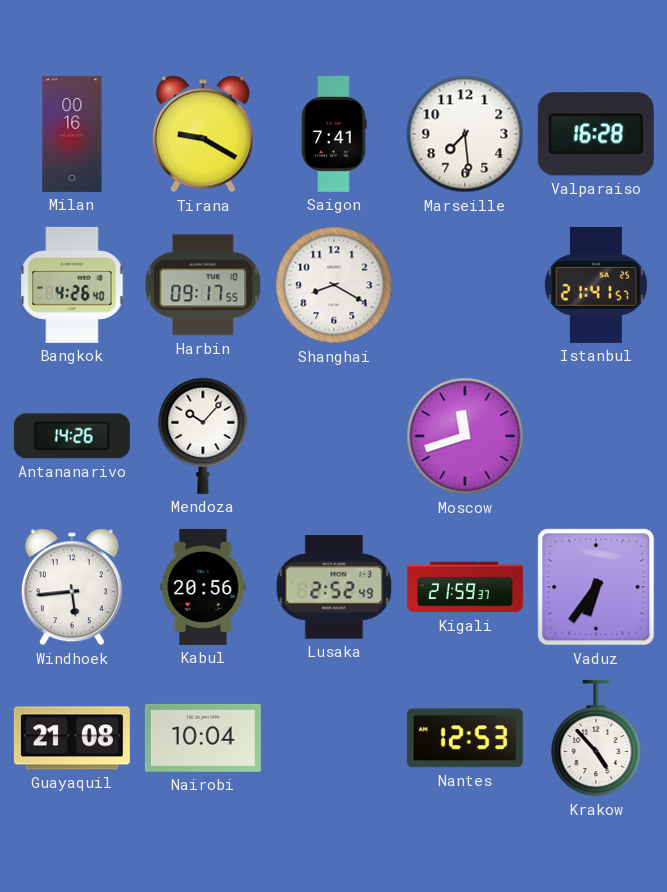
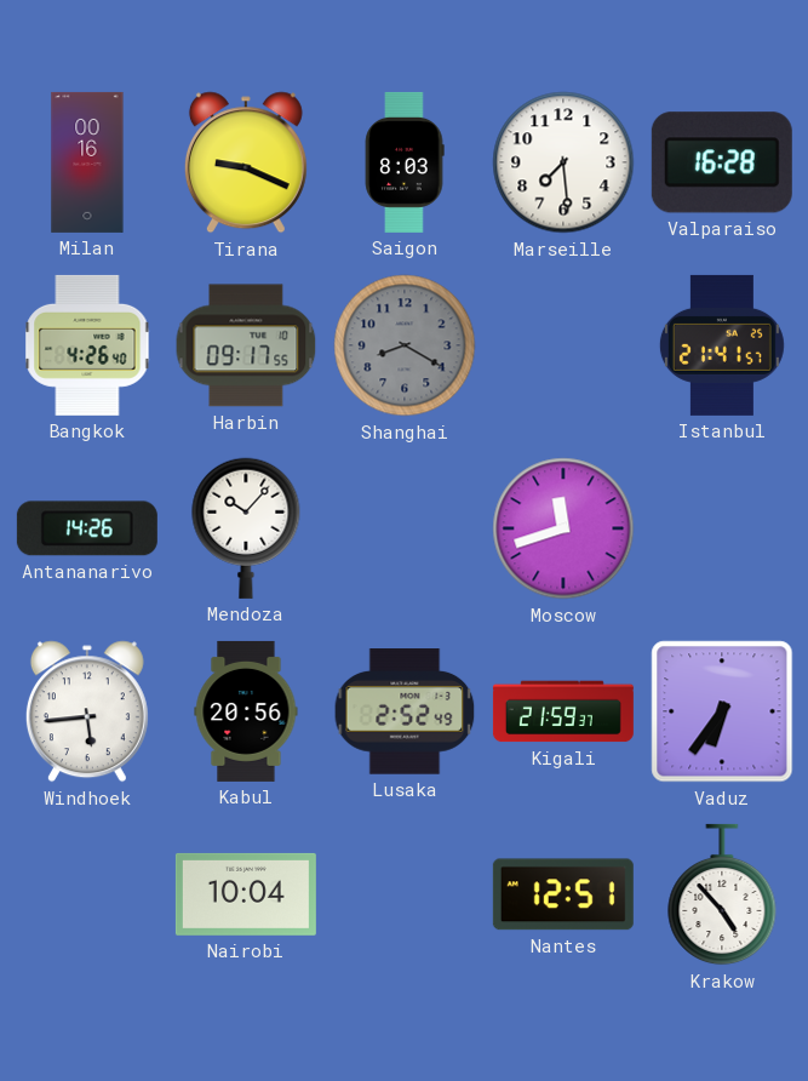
Tirana: 9:20 -> 9:19 (246, 162)
Saigon: 7:41 -> 8:03 (405, 162)
Shanghai dial: white -> grey (405, 345)
Guayaquil: 21:08 -> none (72, 738)
Nantes: 12:53 -> 12:51 (563, 894)
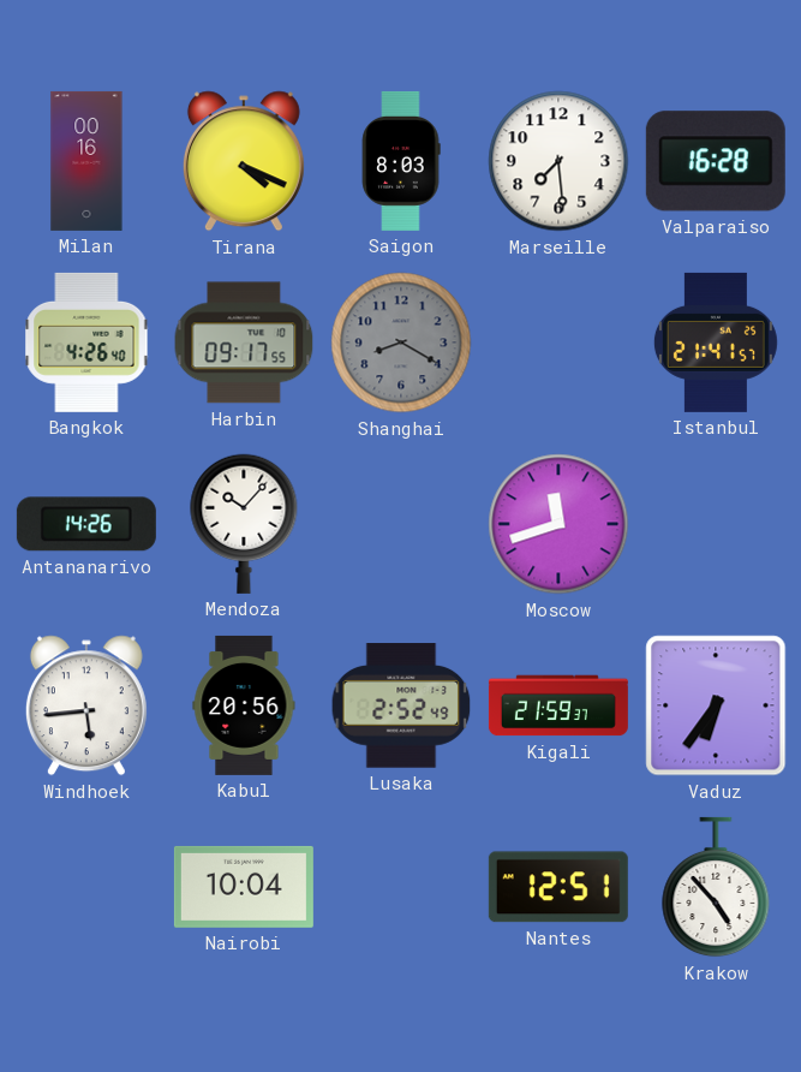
Tirana: 9:19 -> 4:19 (244, 161)
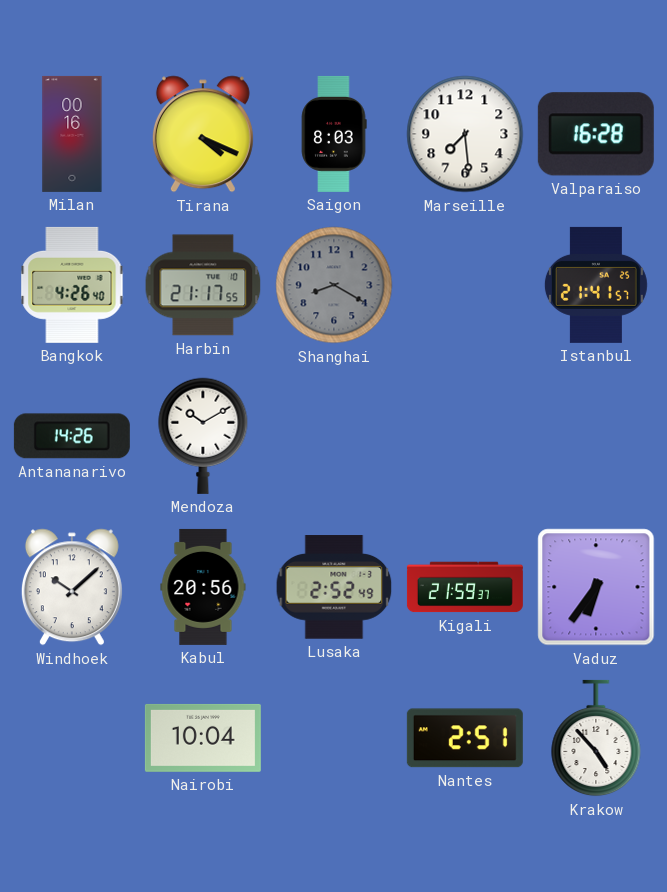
Harbin: 09:17 -> 21:17 (203, 285)
Mendoza: 10:07 -> 10:10 (203, 436)
Moscow: 11:42 -> none (558, 524)
Windhoek: 5:44 -> 10:08 (72, 587)
Nantes: 12:51 -> 2:51 (465, 738)
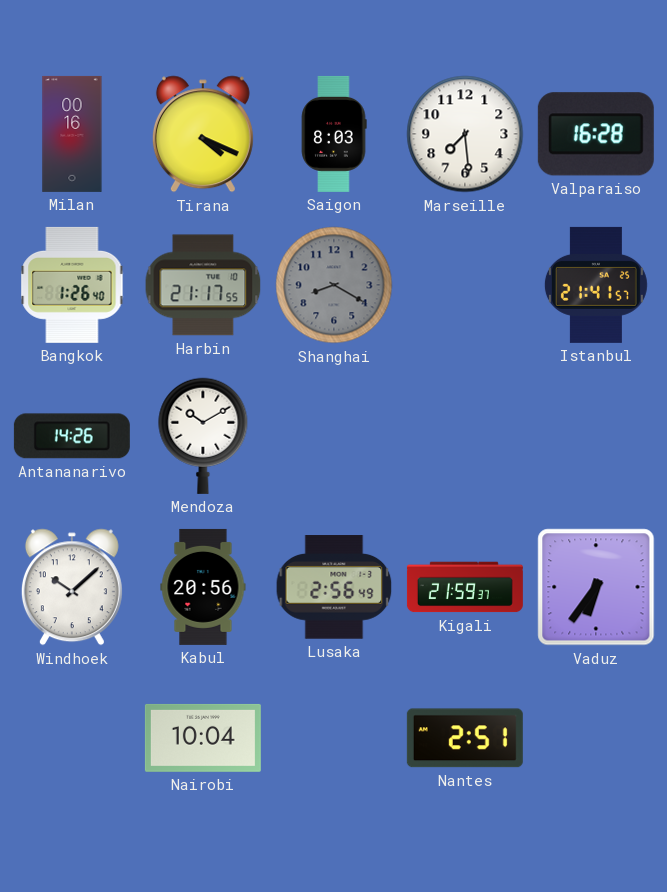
Bangkok: 4:26 -> 1:26 (72, 285)
Lusaka: 2:52 -> 2:56 (334, 587)
Krakow: 4:53 -> none (596, 738)
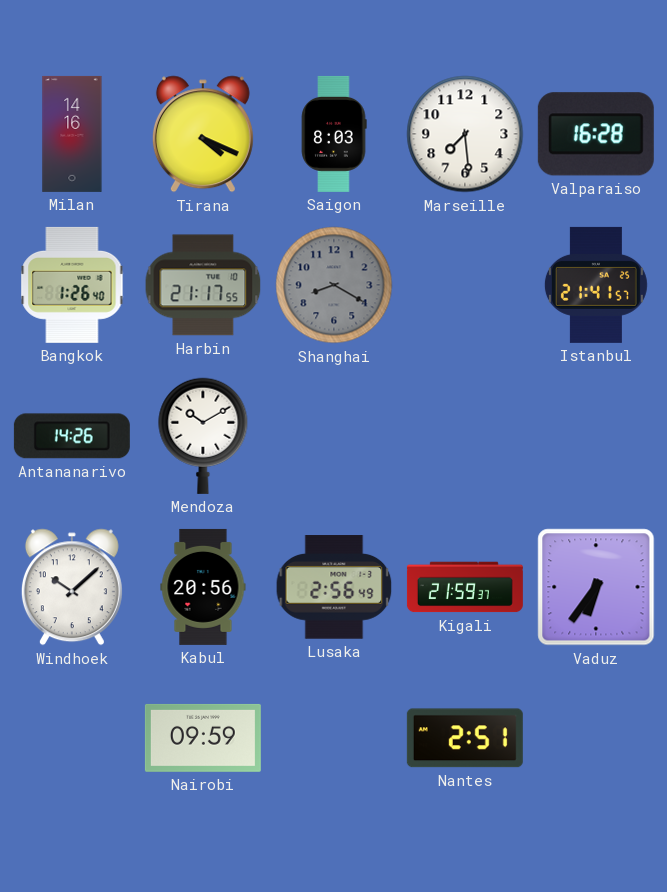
Milan: 00:16 -> 14:16 (72, 134)
Nairobi: 10:04 -> 09:59 (203, 738)
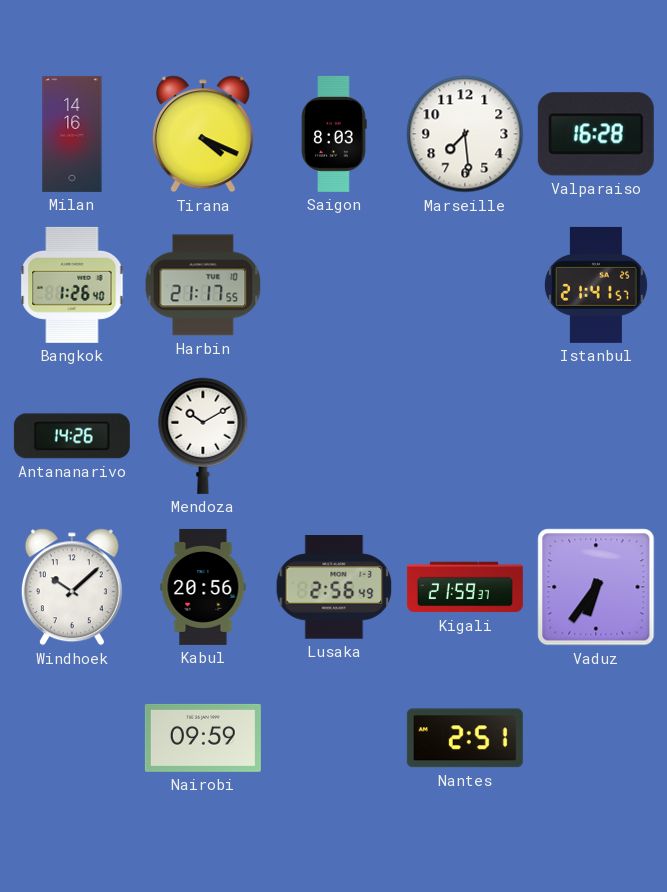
Shanghai: 8:20 -> none (334, 285)
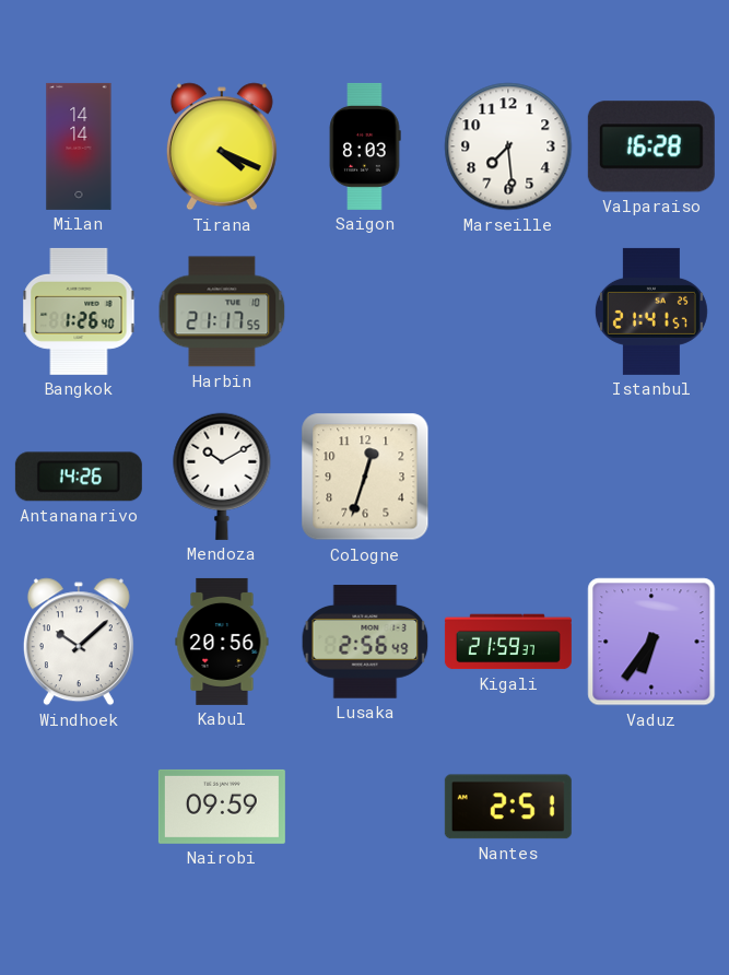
Milan: 14:16 -> 14:14 (79, 146)
Cologne: none -> 12:33 (365, 477)
